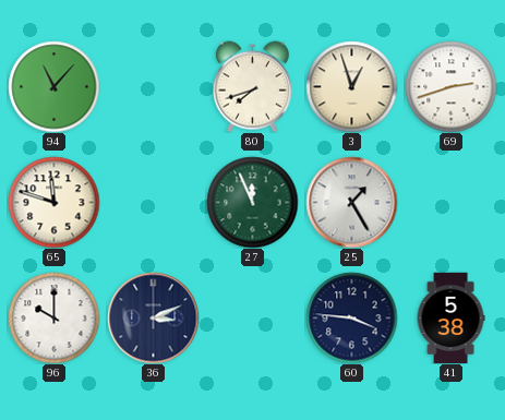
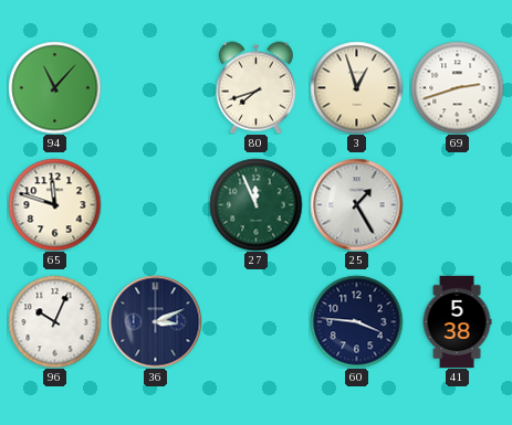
96: 10:00 -> 10:04 (54, 321)
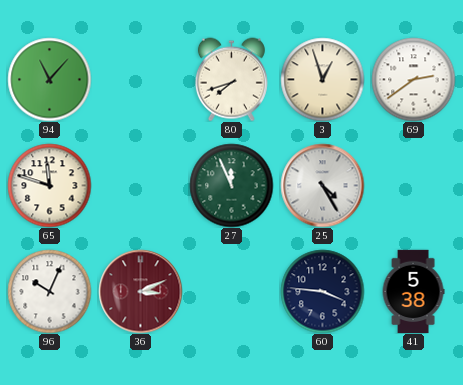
69: 2:42 -> 2:39 (413, 79)
25: 1:25 -> 4:25 (322, 185)
36 dial: navy -> burgundy (140, 291)
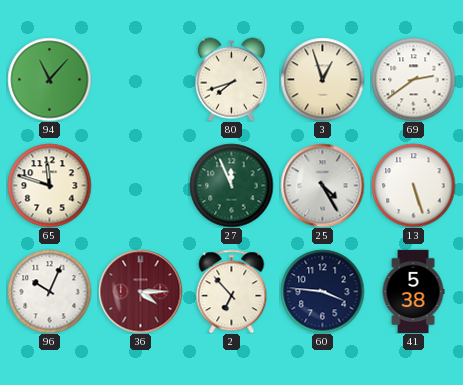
13: none -> 5:27 (413, 185)
36: 3:11 -> 4:15 (140, 291)
2: none -> 6:53 (232, 291)
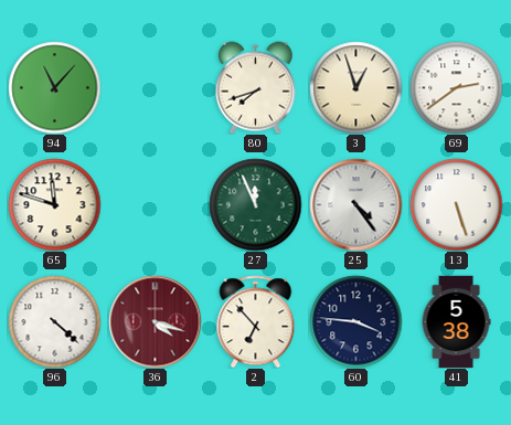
25: 4:25 -> 4:24 (355, 204)
96: 10:04 -> 4:22 (54, 321)
36: 4:15 -> 4:18 (155, 321)
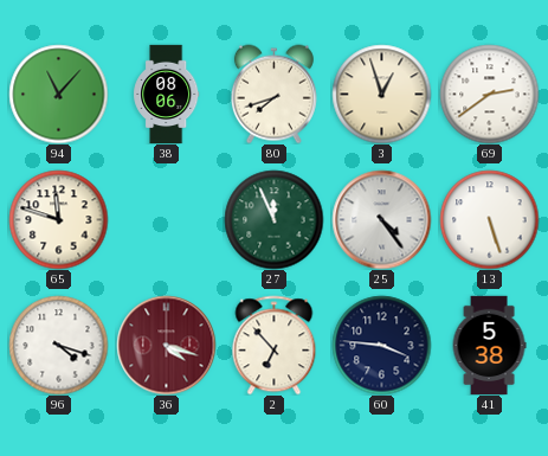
38: none -> 08:06 (167, 94)
96: 4:22 -> 4:18 (58, 345)
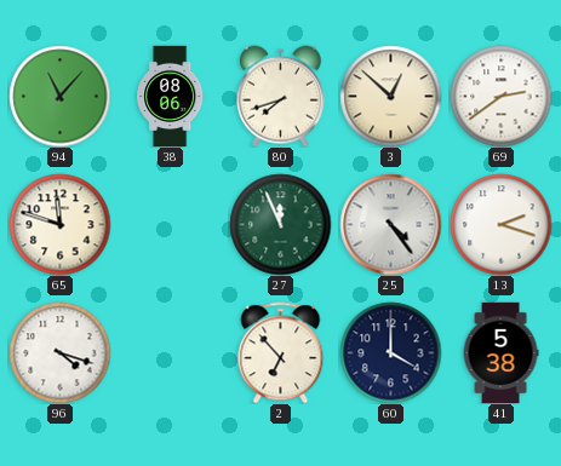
3: 12:57 -> 12:52 (390, 96)
13: 5:27 -> 2:18 (500, 224)
36: 4:18 -> none (166, 345)
60: 3:46 -> 4:00 (390, 352)
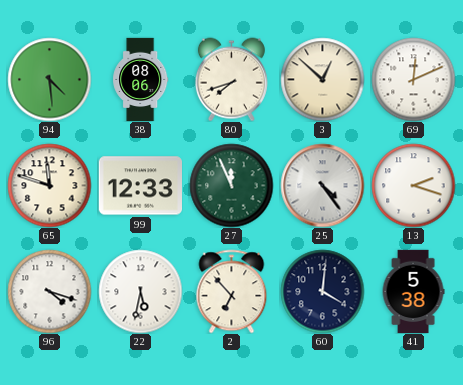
94: 11:07 -> 4:29 (49, 79)
69: 2:39 -> 12:11 (413, 79)
99: none -> 12:33 (140, 186)
22: none -> 5:32 (140, 291)
60: 4:00 -> 4:01 (322, 291)
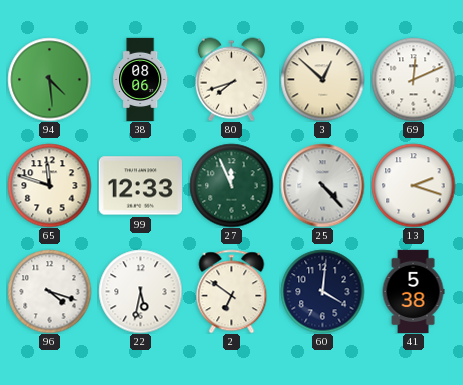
25: 4:24 -> 4:23 (322, 185)
2: 6:53 -> 6:51 (232, 291)
